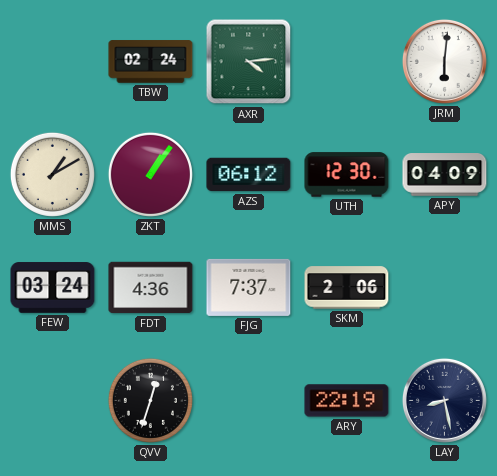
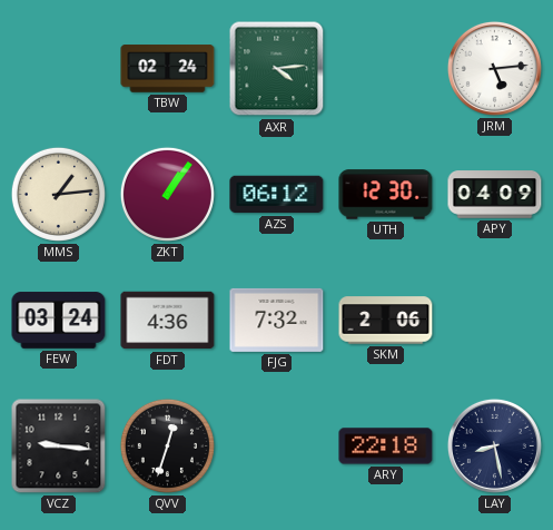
JRM: 6:01 -> 5:14 (494, 68)
MMS: 1:10 -> 1:14 (58, 194)
FJG: 7:37 -> 7:32 (277, 320)
VCZ: none -> 9:16 (59, 446)
ARY: 22:19 -> 22:18 (386, 446)
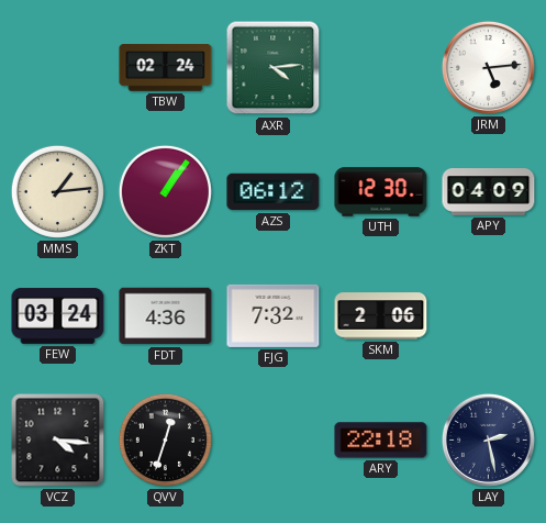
VCZ: 9:16 -> 4:16 (58, 441)
LAY: 8:28 -> 2:28 (488, 439)
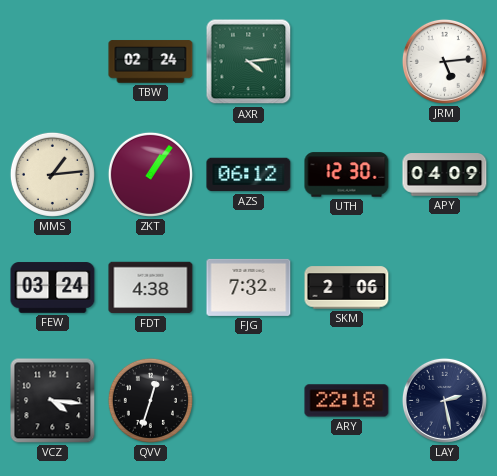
FDT: 4:36 -> 4:38 (151, 288)
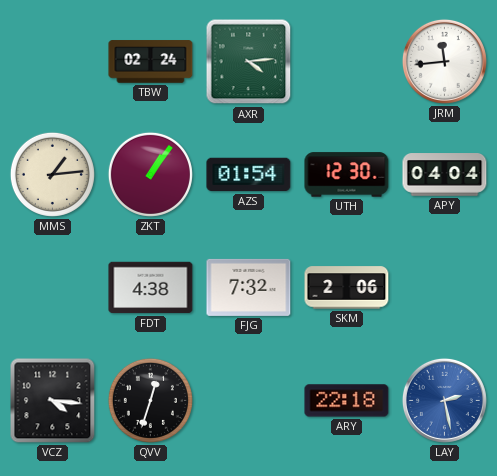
JRM: 5:14 -> 11:44 (444, 61)
AZS: 06:12 -> 01:54 (249, 175)
APY: 04:09 -> 04:04 (445, 175)
FEW: 03:24 -> none (53, 288)
LAY dial: navy -> blue (444, 400)
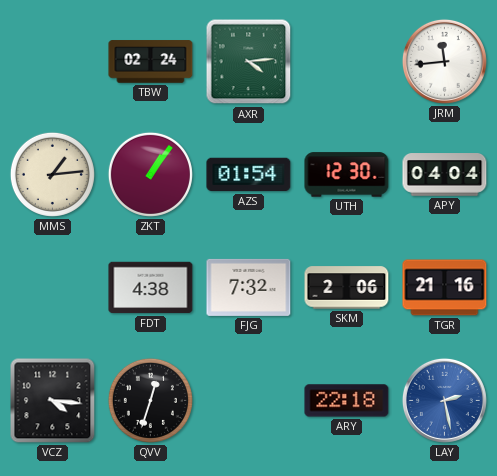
TGR: none -> 21:16 (445, 288)
